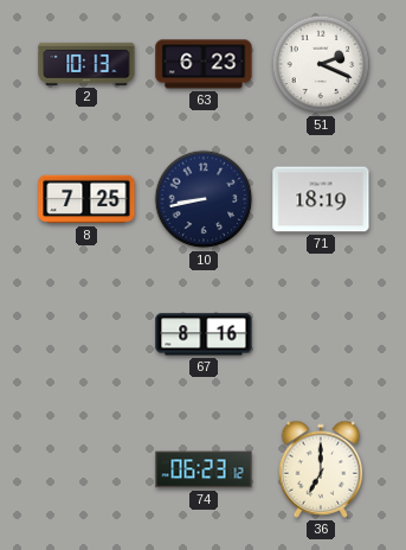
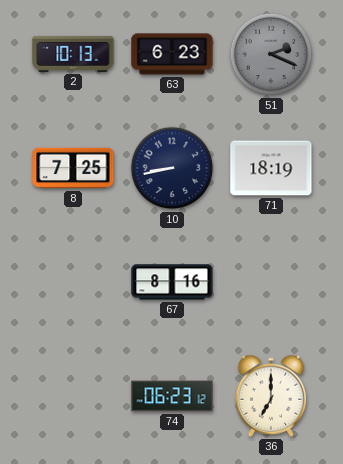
51 dial: white -> grey (271, 54)
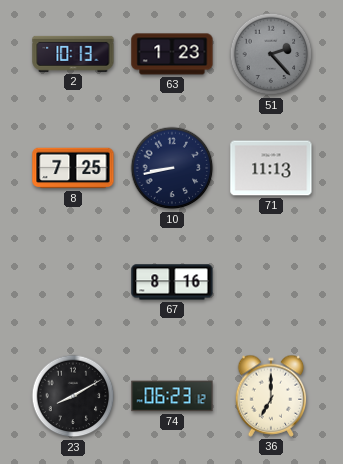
63: 6:23 -> 1:23 (172, 54)
51: 2:19 -> 2:23 (271, 54)
71: 18:19 -> 11:13 (271, 168)
23: none -> 8:10 (73, 396)
